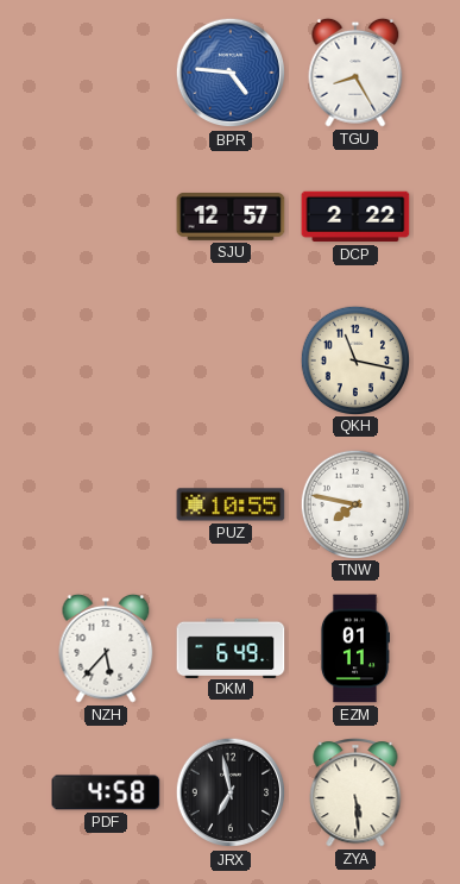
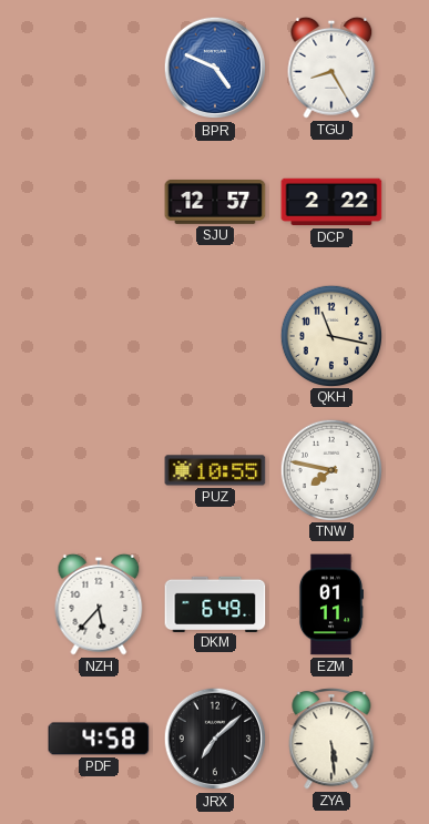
BPR: 4:46 -> 4:49 (215, 68)
JRX: 6:58 -> 7:08 (215, 739)
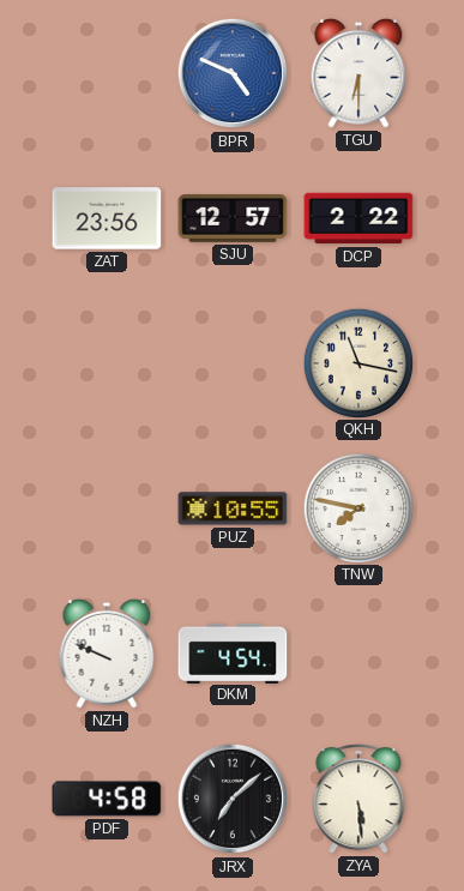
TGU: 8:25 -> 6:30 (358, 73)
ZAT: none -> 23:56 (107, 218)
NZH: 5:37 -> 9:49 (107, 654)
DKM: 6:49 -> 4:54 (233, 652)
EZM: 01:11 -> none (330, 604)
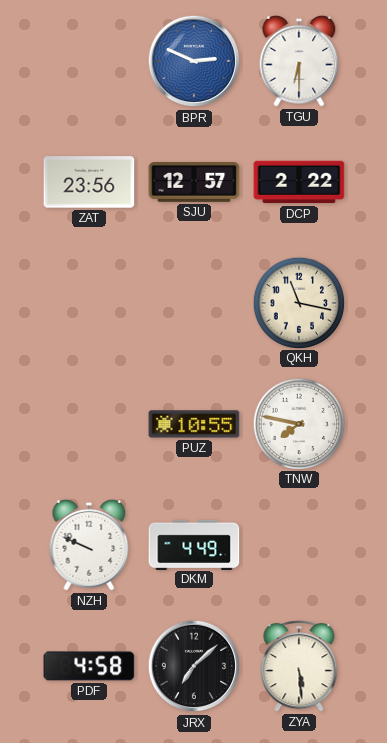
BPR: 4:49 -> 2:49 (194, 61)
DKM: 4:54 -> 4:49 (194, 544)
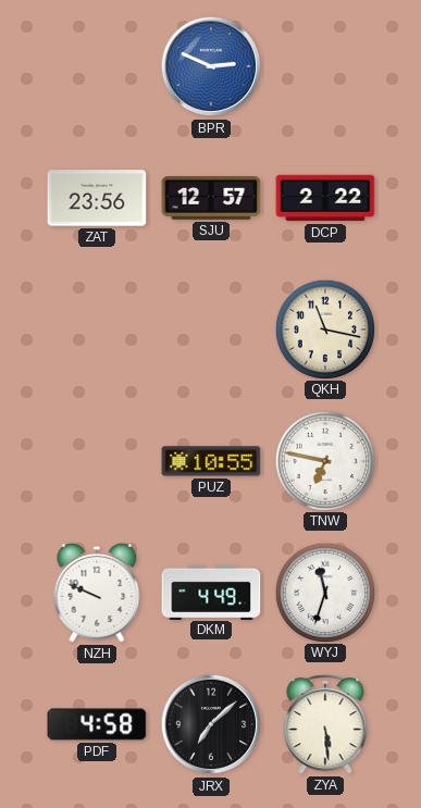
TGU: 6:30 -> none (299, 61)
TNW: 7:47 -> 6:47 (324, 460)
WYJ: none -> 11:33 (324, 592)
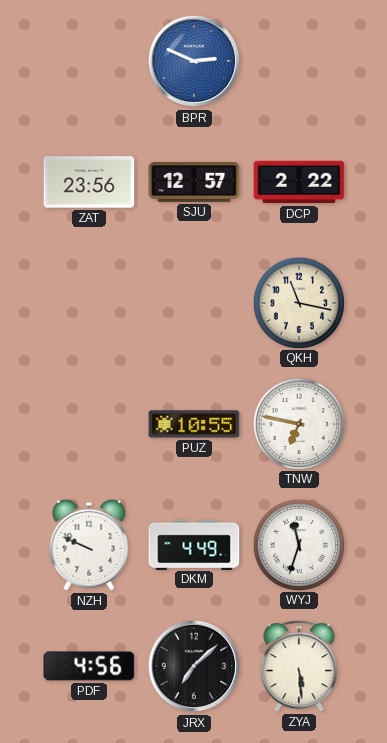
PDF: 4:58 -> 4:56 (89, 666)
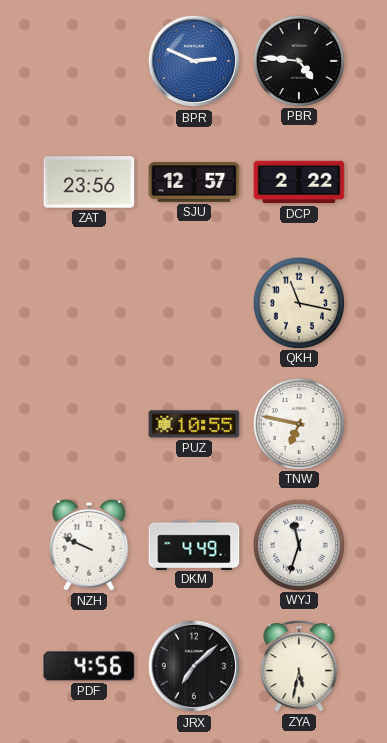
PBR: none -> 4:46 (298, 60)
ZYA: 5:29 -> 5:32 (299, 667)
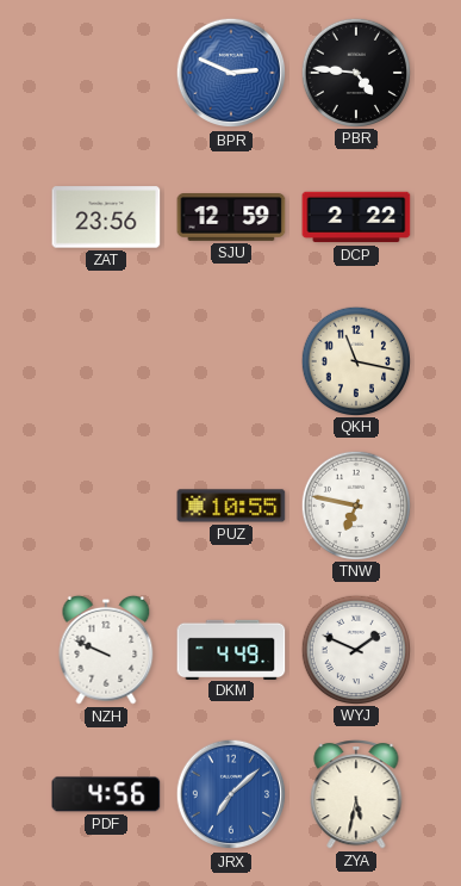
SJU: 12:57 -> 12:59 (231, 218)
WYJ: 11:33 -> 1:49 (355, 649)
JRX dial: black -> blue (231, 794)
